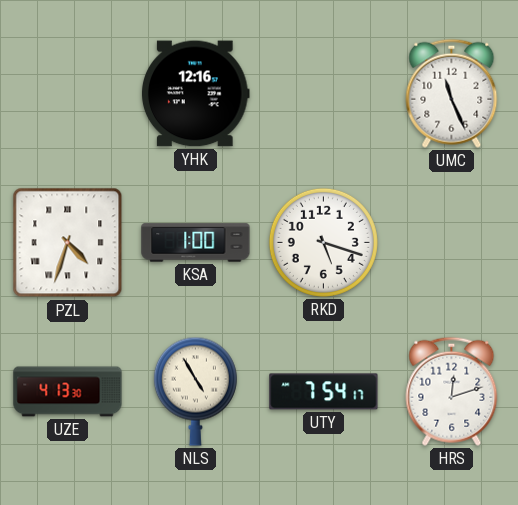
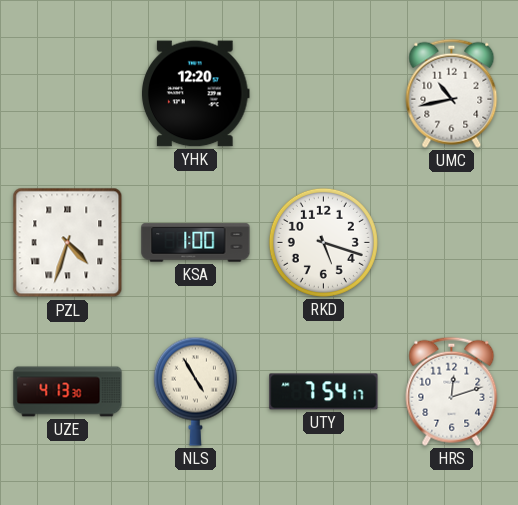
YHK: 12:16 -> 12:20 (195, 94)
UMC: 11:26 -> 10:43 (452, 93)
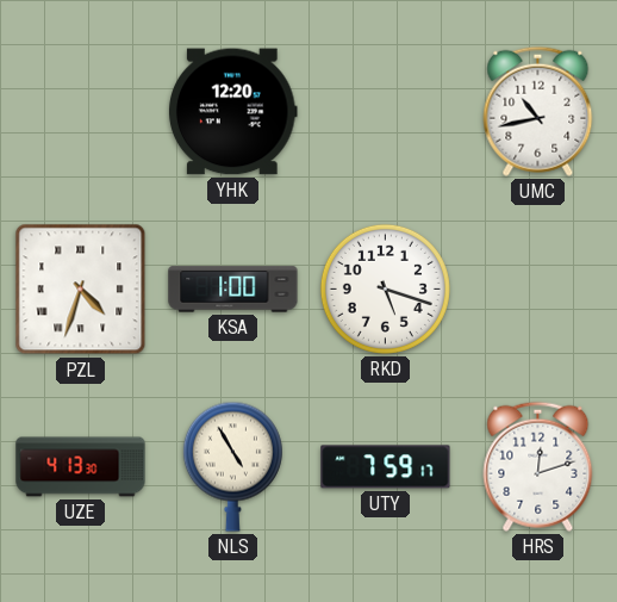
UTY: 7:54 -> 7:59 (386, 467)
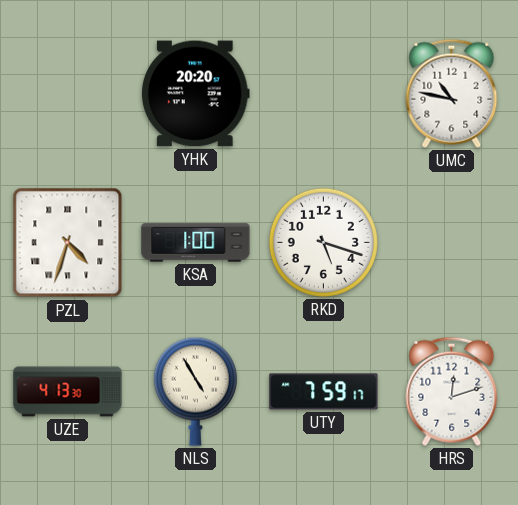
YHK: 12:20 -> 20:20 (195, 94)
UMC: 10:43 -> 10:47 (452, 93)
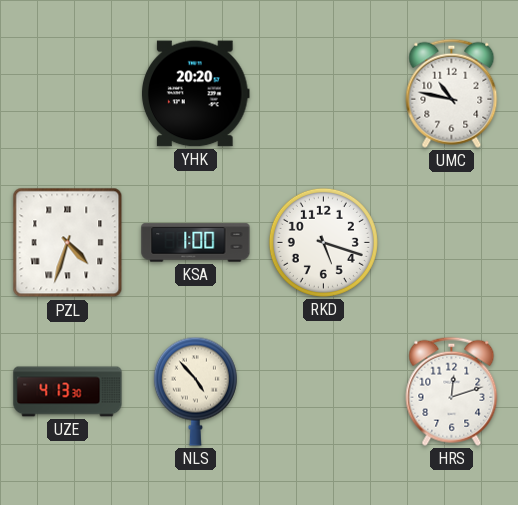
NLS: 4:55 -> 4:53 (195, 391)
UTY: 7:59 -> none (324, 392)
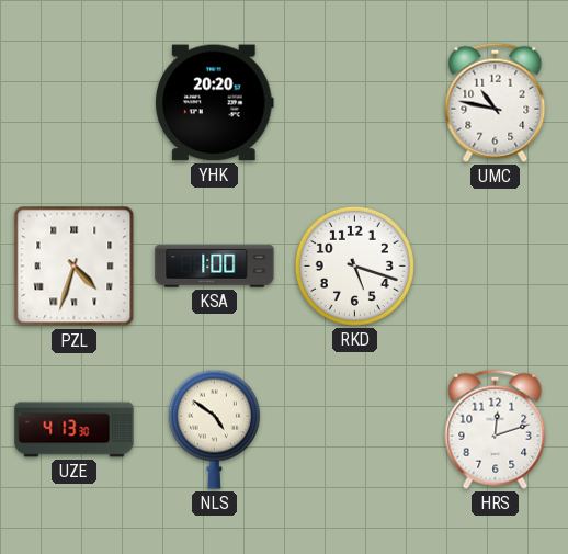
NLS: 4:53 -> 4:51 (214, 429)
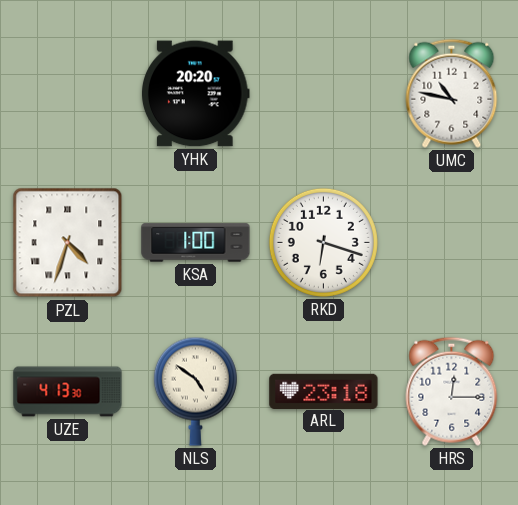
RKD: 5:18 -> 6:18 (323, 242)
ARL: none -> 23:18 (324, 391)
HRS: 12:12 -> 12:15 (452, 391)
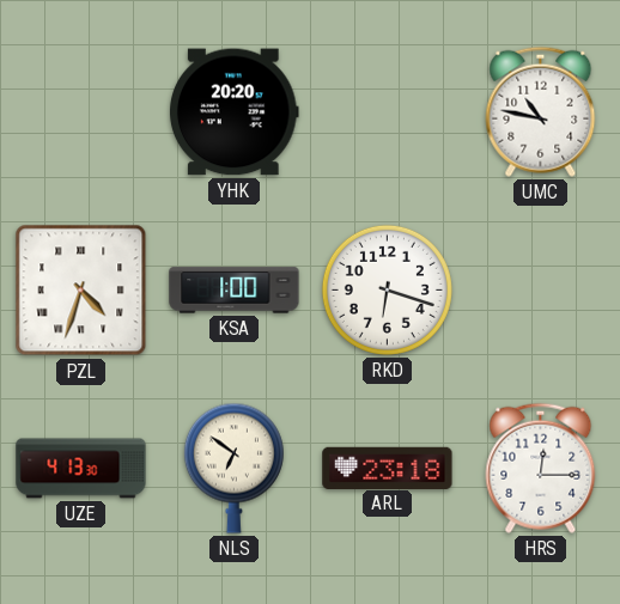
NLS: 4:51 -> 6:51 (233, 468)
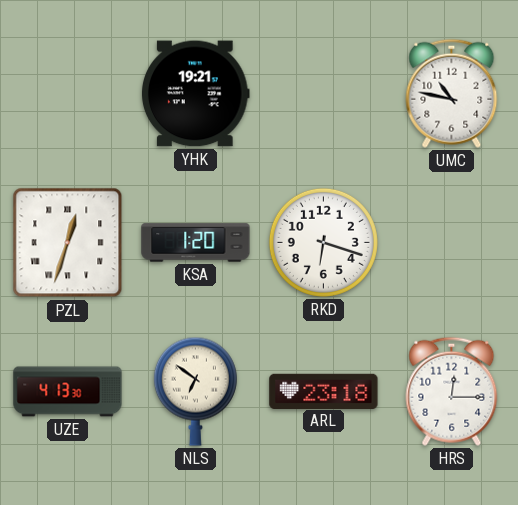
YHK: 20:20 -> 19:21 (195, 94)
PZL: 4:33 -> 12:33 (68, 243)
KSA: 1:00 -> 1:20 (196, 243)
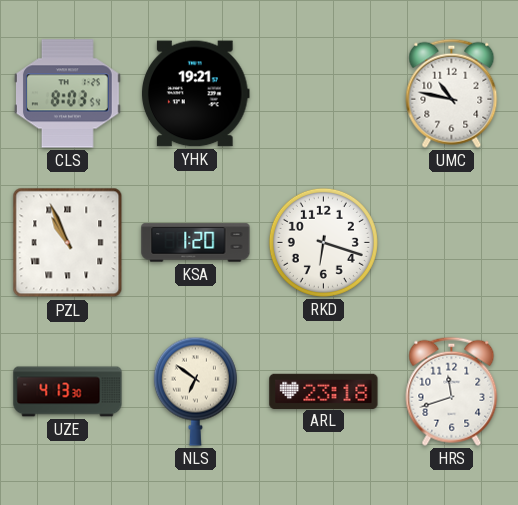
CLS: none -> 8:03 (67, 94)
PZL: 12:33 -> 10:56 (68, 243)
HRS: 12:15 -> 11:42 (452, 391)
